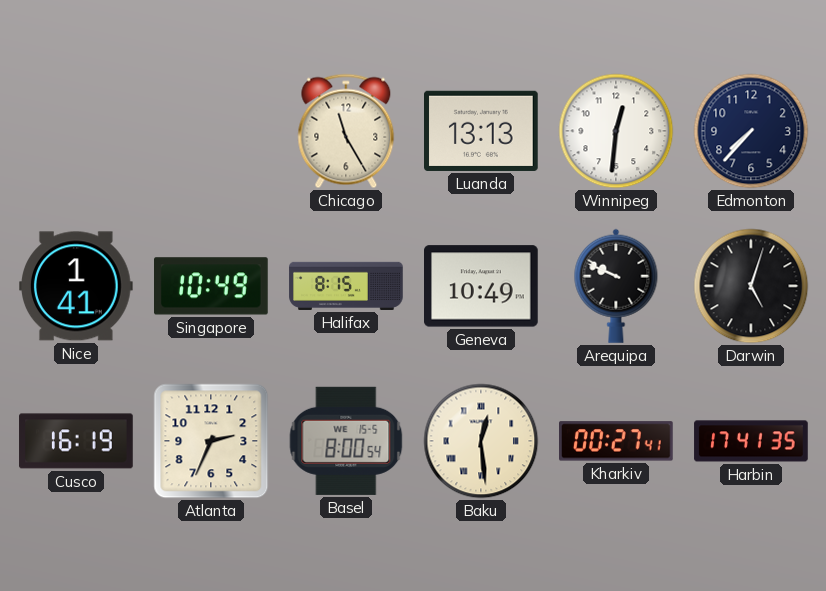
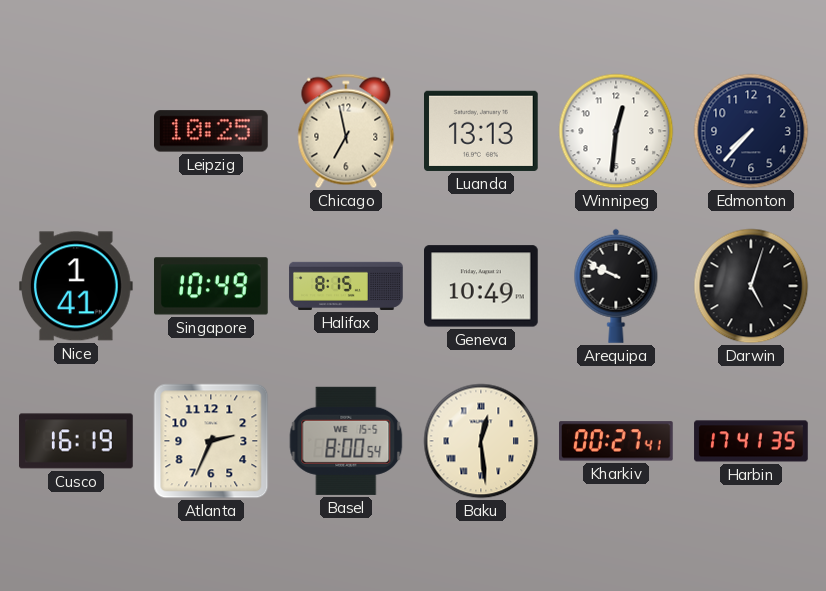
Leipzig: none -> 10:25 (212, 131)
Chicago: 11:25 -> 6:58 (346, 131)
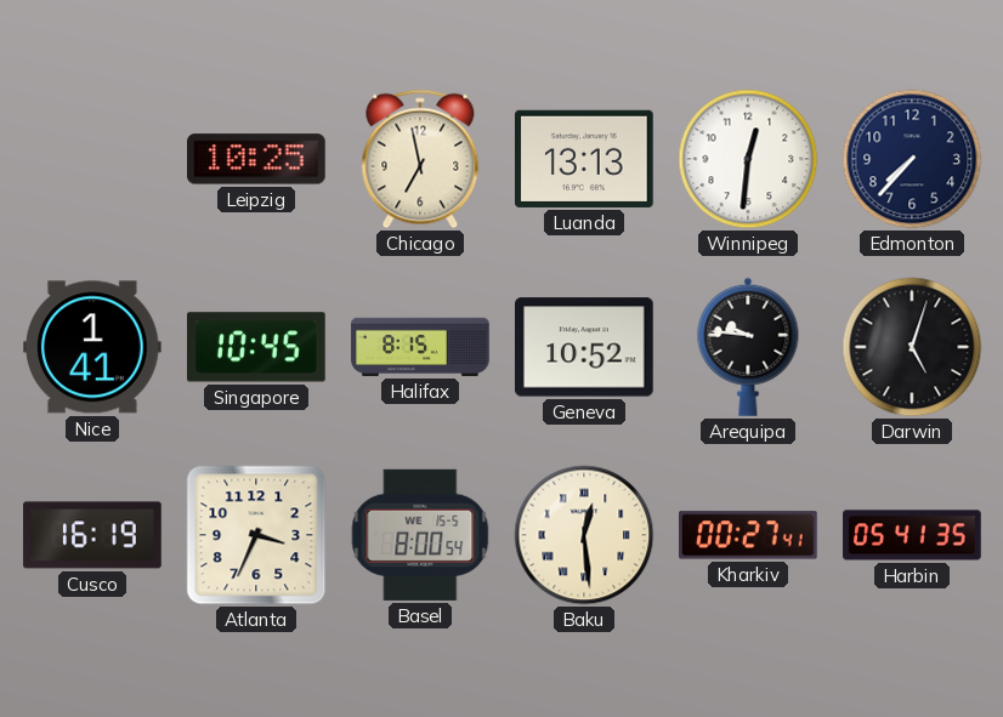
Singapore: 10:49 -> 10:45 (257, 347)
Geneva: 10:49 -> 10:52 (585, 347)
Arequipa: 9:49 -> 9:46 (748, 347)
Atlanta: 2:34 -> 3:34 (256, 535)
Harbin: 17:41 -> 05:41 (912, 535)
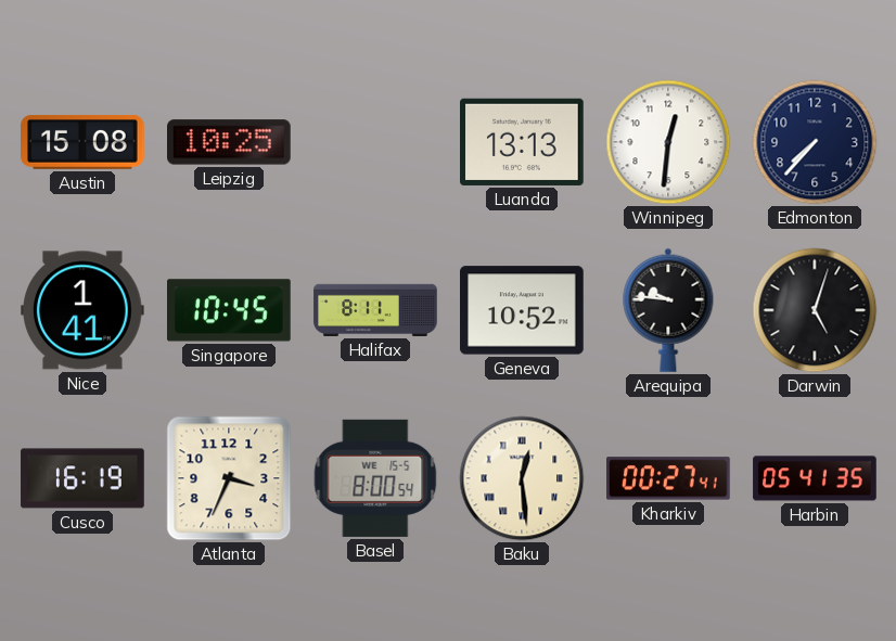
Austin: none -> 15:08 (82, 142)
Chicago: 6:58 -> none (420, 159)
Halifax: 8:15 -> 8:11 (375, 310)
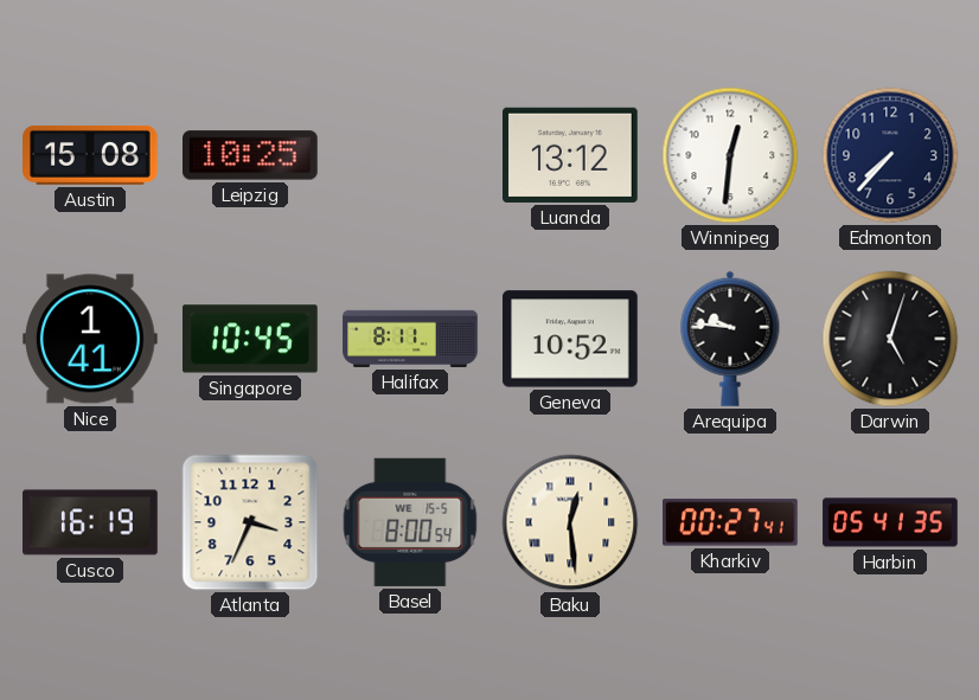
Luanda: 13:13 -> 13:12 (571, 155)
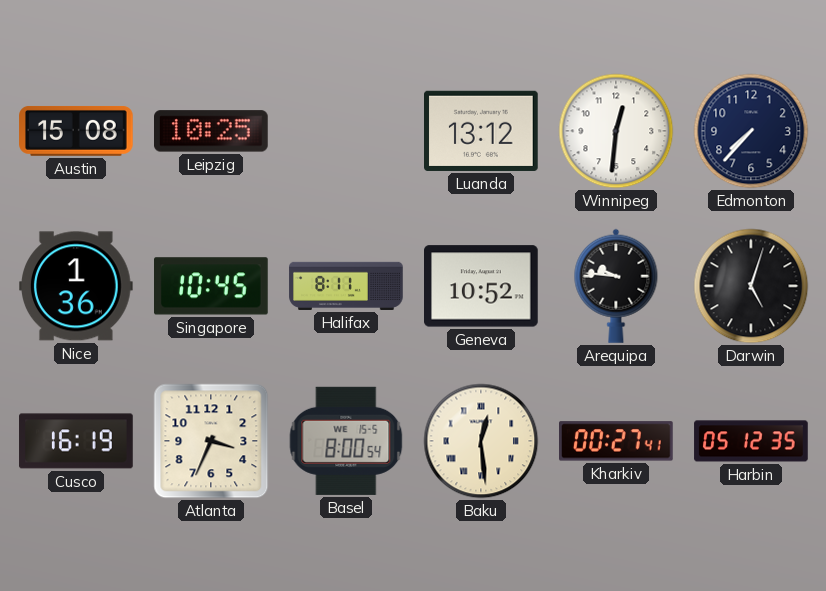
Nice: 1:41 -> 1:36 (77, 286)
Harbin: 05:41 -> 05:12 (751, 441)
